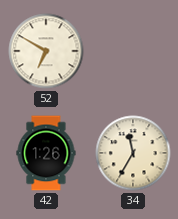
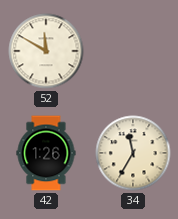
52: 6:50 -> 11:50 (46, 51)
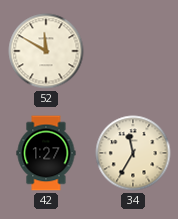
42: 1:26 -> 1:27 (46, 153)
